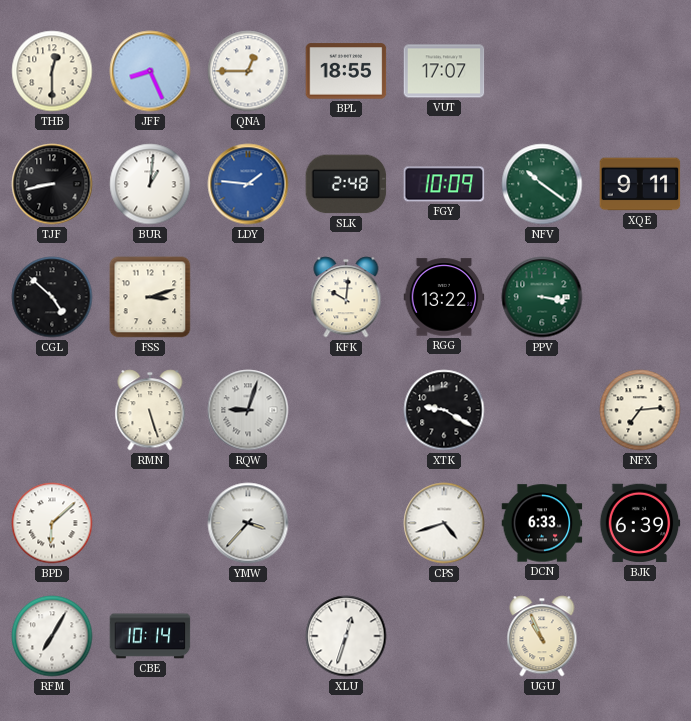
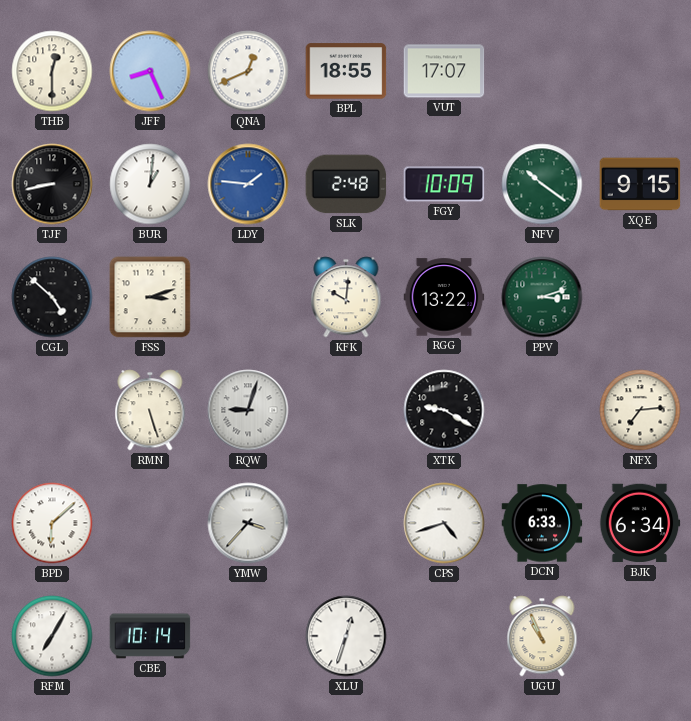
QNA: 12:45 -> 12:41 (248, 71)
XQE: 9:11 -> 9:15 (640, 184)
PPV: 3:17 -> 3:12 (542, 297)
BJK: 6:39 -> 6:34 (640, 523)
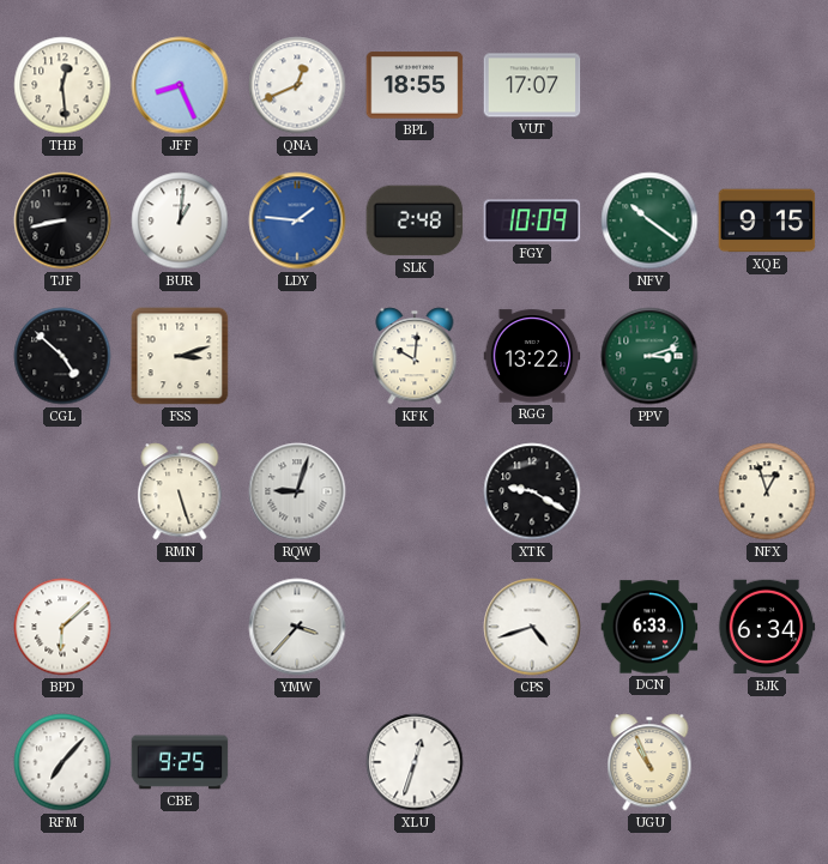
THB: 12:30 -> 12:29 (62, 85)
NFX: 7:14 -> 12:57 (767, 491)
RFM: 7:05 -> 7:07 (62, 762)
CBE: 10:14 -> 9:25 (180, 762)
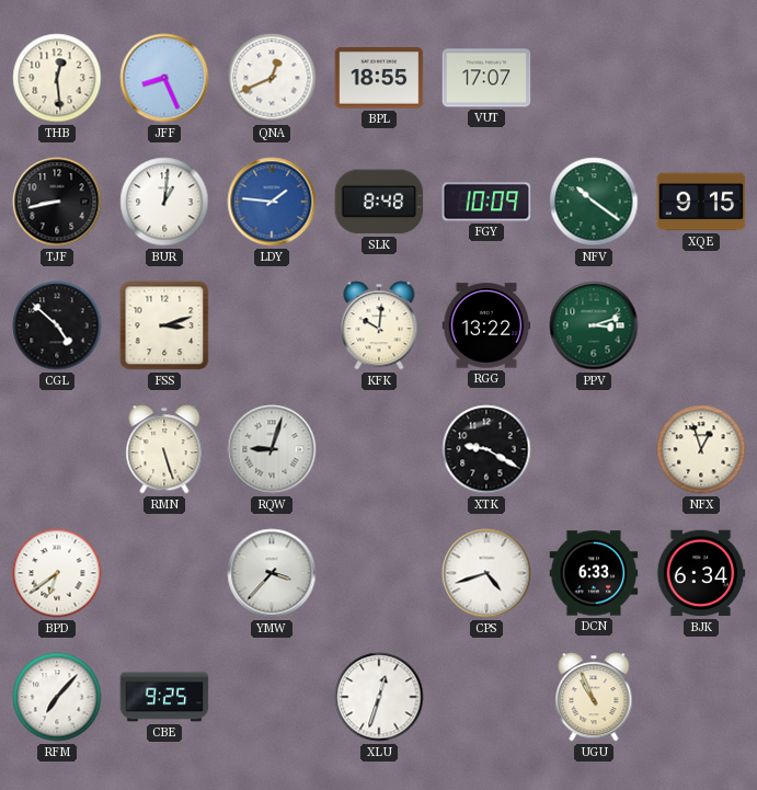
SLK: 2:48 -> 8:48 (379, 202)
BPD: 6:08 -> 6:39 (57, 573)
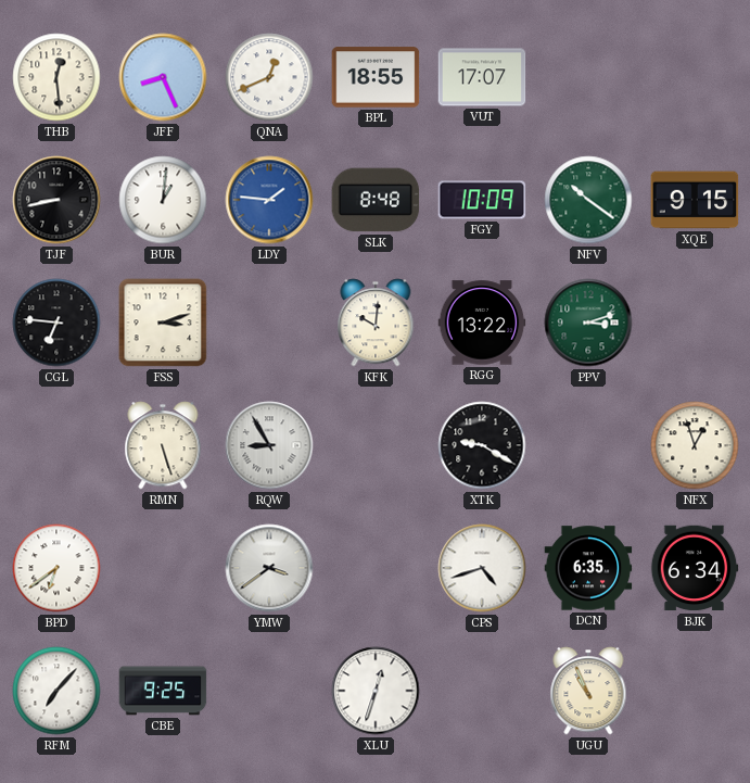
CGL: 4:52 -> 6:46 (56, 323)
RQW: 9:03 -> 8:55 (269, 445)
YMW: 3:37 -> 3:39 (269, 568)
DCN: 6:33 -> 6:35 (588, 568)
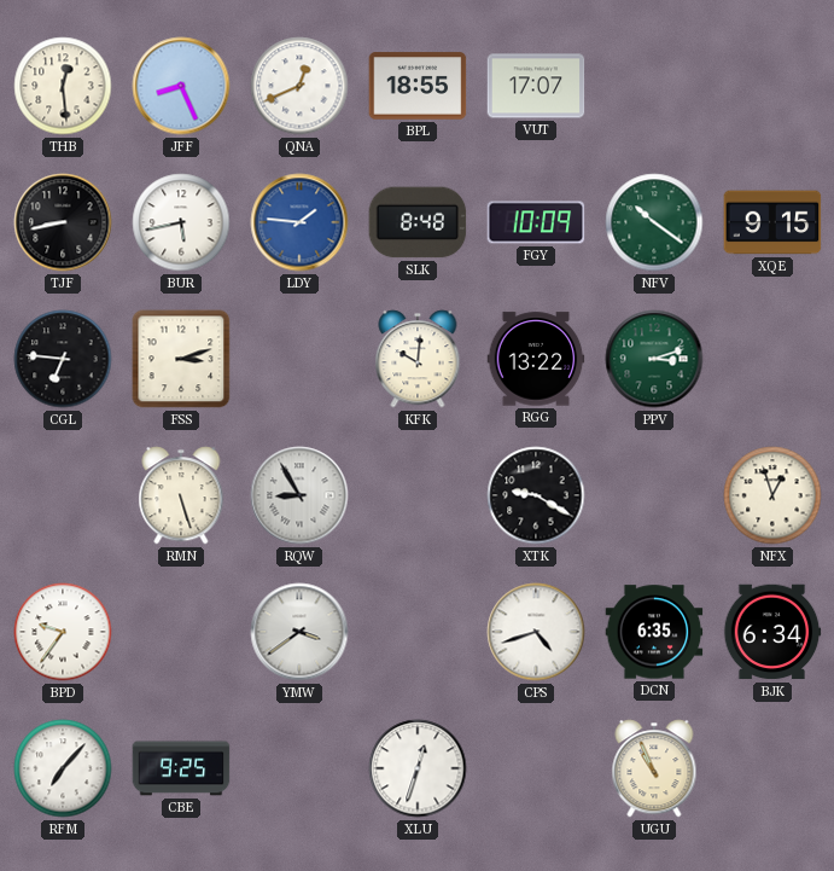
BUR: 1:01 -> 5:43 (181, 222)
BPD: 6:39 -> 9:36 (63, 632)
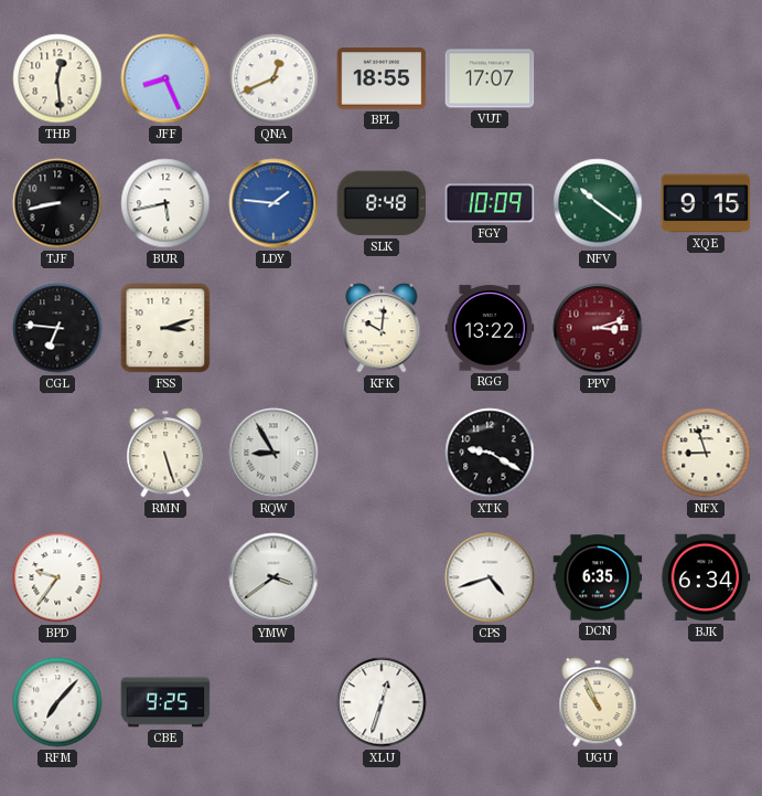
PPV dial: green -> burgundy (598, 328)
NFX: 12:57 -> 8:57 (706, 453)
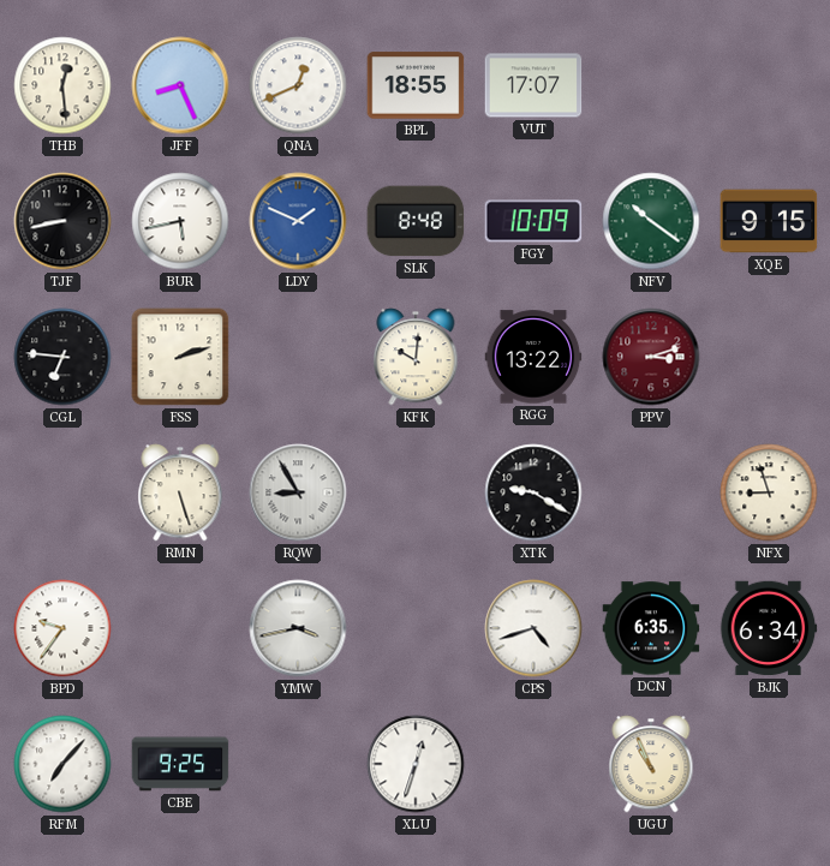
LDY: 1:46 -> 1:49 (298, 221)
FSS: 3:12 -> 2:12 (180, 357)
YMW: 3:39 -> 3:43 (298, 628)
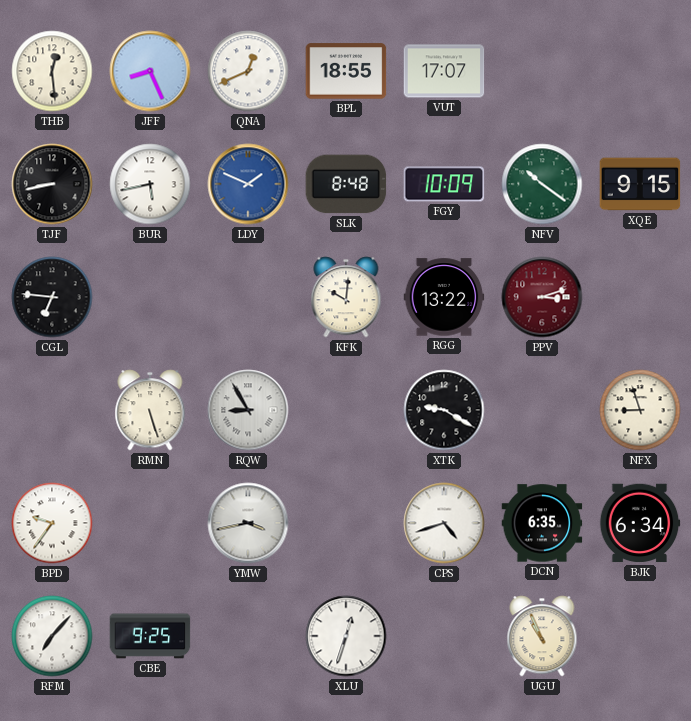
FSS: 2:12 -> none (180, 357)
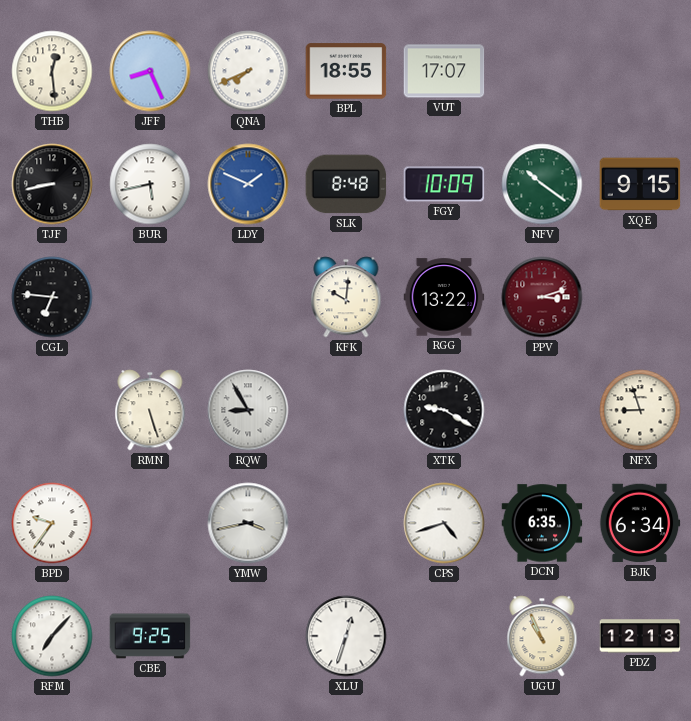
QNA: 12:41 -> 7:41 (248, 71)
PDZ: none -> 12:13 (640, 636)
